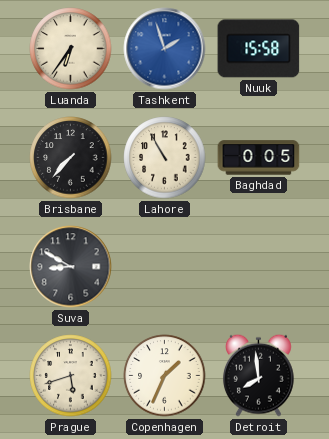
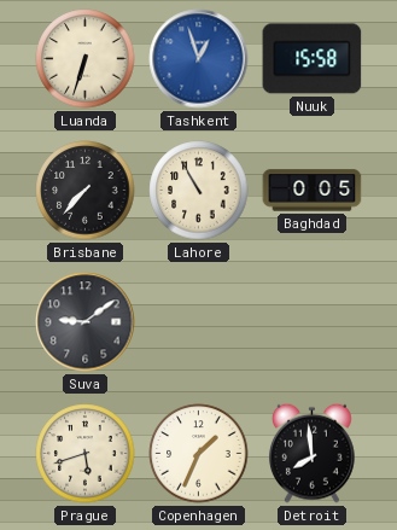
Luanda: 6:36 -> 6:33 (86, 59)
Tashkent: 1:57 -> 12:57 (199, 59)
Suva: 8:50 -> 9:09 (86, 322)
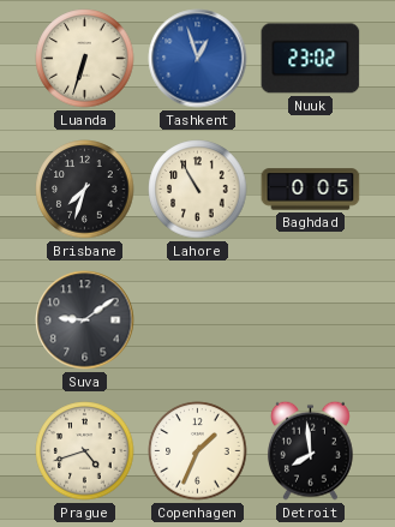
Nuuk: 15:58 -> 23:02 (311, 59)
Brisbane: 7:37 -> 7:33 (85, 190)
Prague: 5:42 -> 4:42 (85, 451)
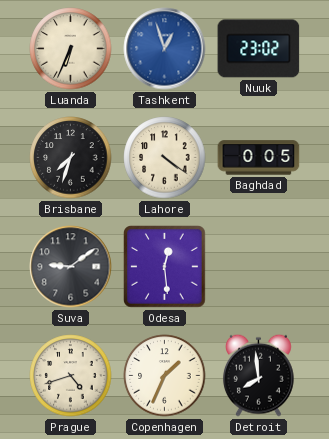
Luanda: 6:33 -> 6:34 (71, 49)
Lahore: 10:55 -> 4:21 (165, 158)
Odesa: none -> 12:29 (165, 267)
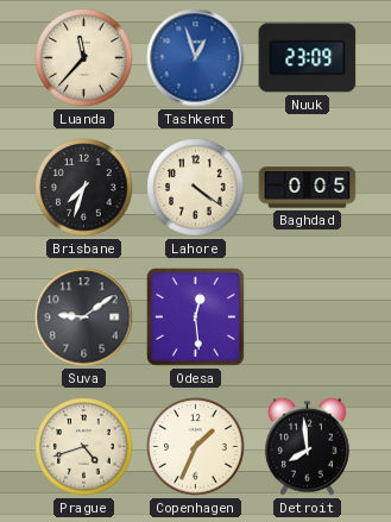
Luanda: 6:34 -> 11:37 (84, 58)
Nuuk: 23:02 -> 23:09 (308, 58)
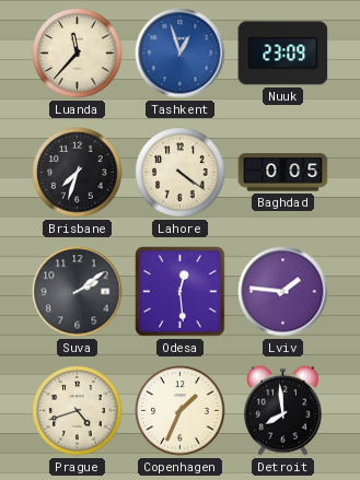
Suva: 9:09 -> 2:09 (78, 292)
Lviv: none -> 1:46 (283, 292)
